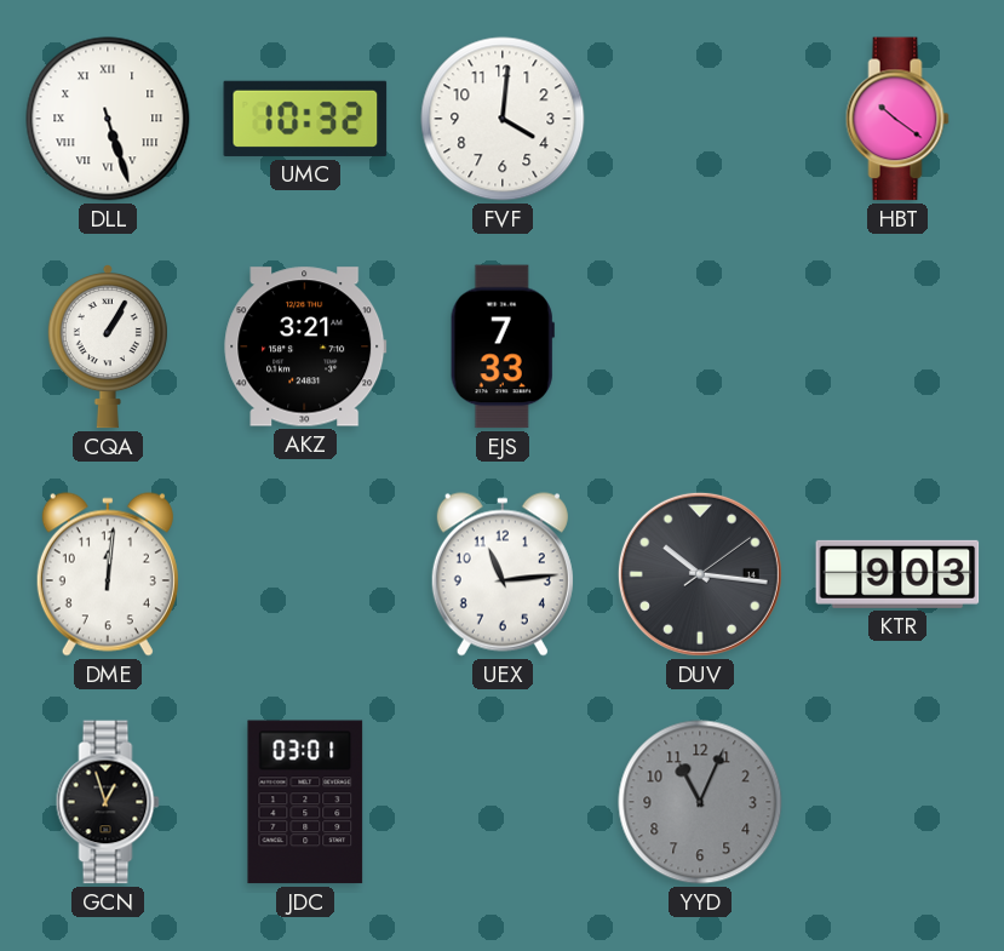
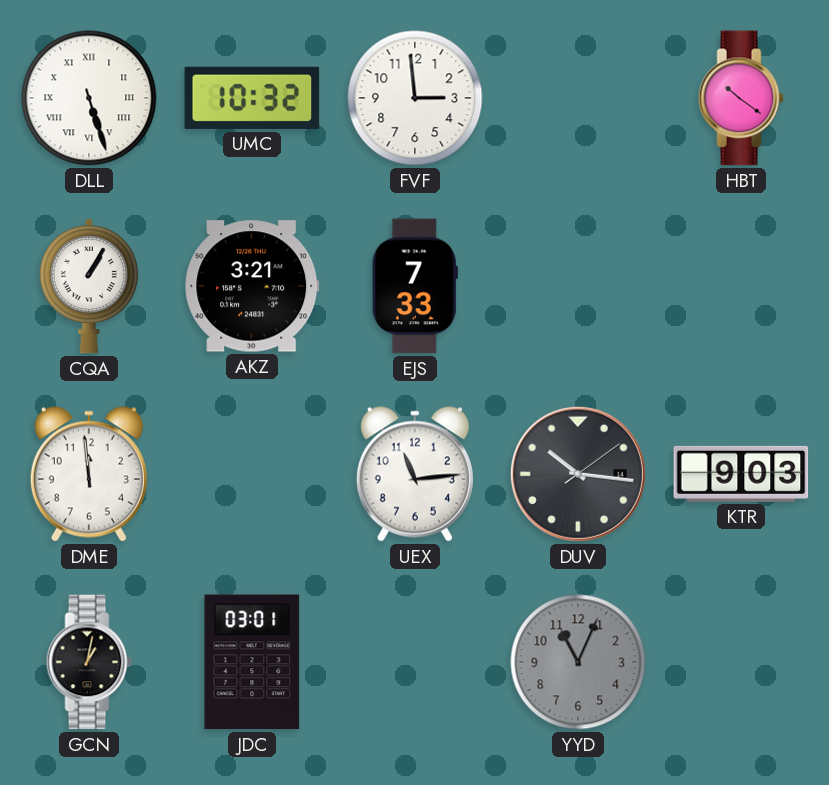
FVF: 4:01 -> 2:59 (415, 98)
DME: 12:01 -> 11:59 (89, 474)
GCN: 12:57 -> 1:02 (89, 662)
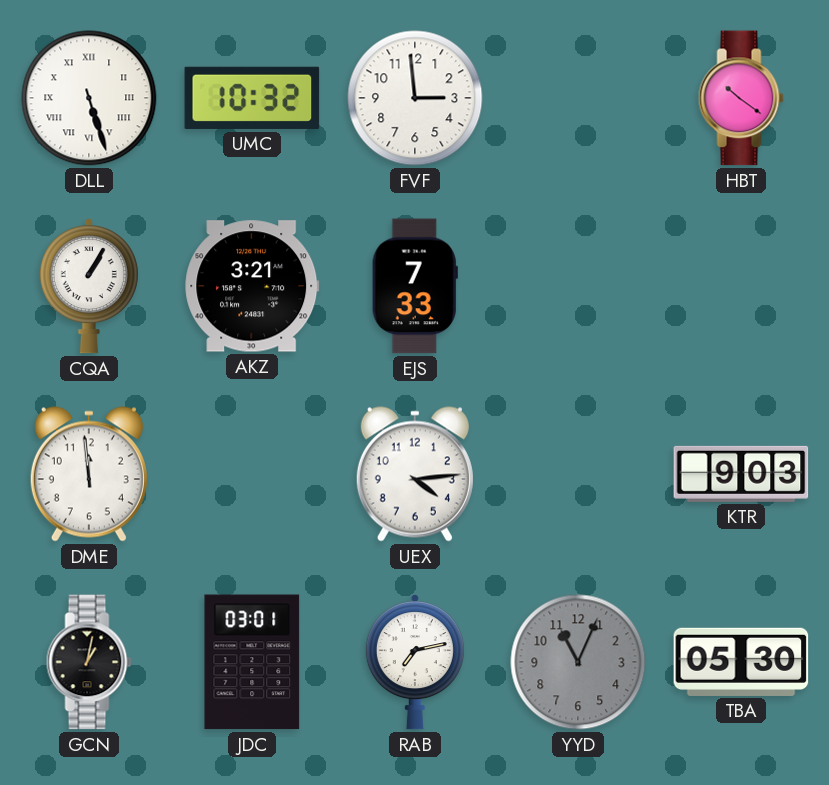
UEX: 11:14 -> 4:14 (415, 474)
DUV: 10:16 -> none (578, 474)
RAB: none -> 7:13 (415, 663)
TBA: none -> 05:30 (741, 662)
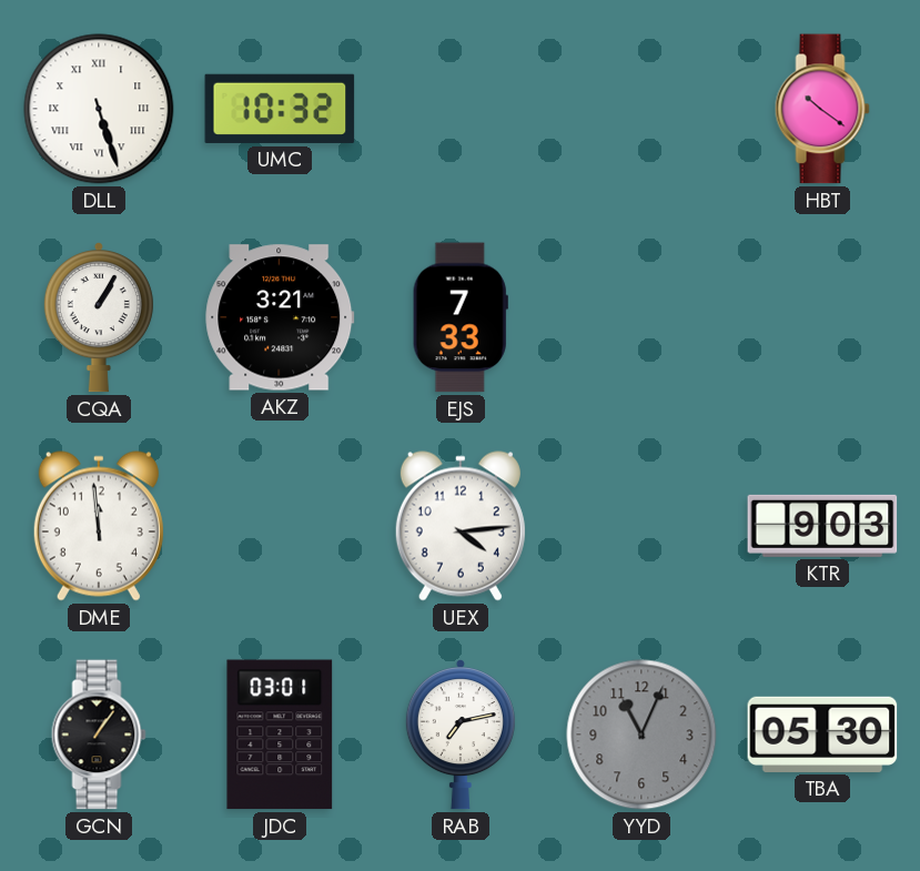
FVF: 2:59 -> none (415, 98)
GCN: 1:02 -> 1:06 (99, 735)
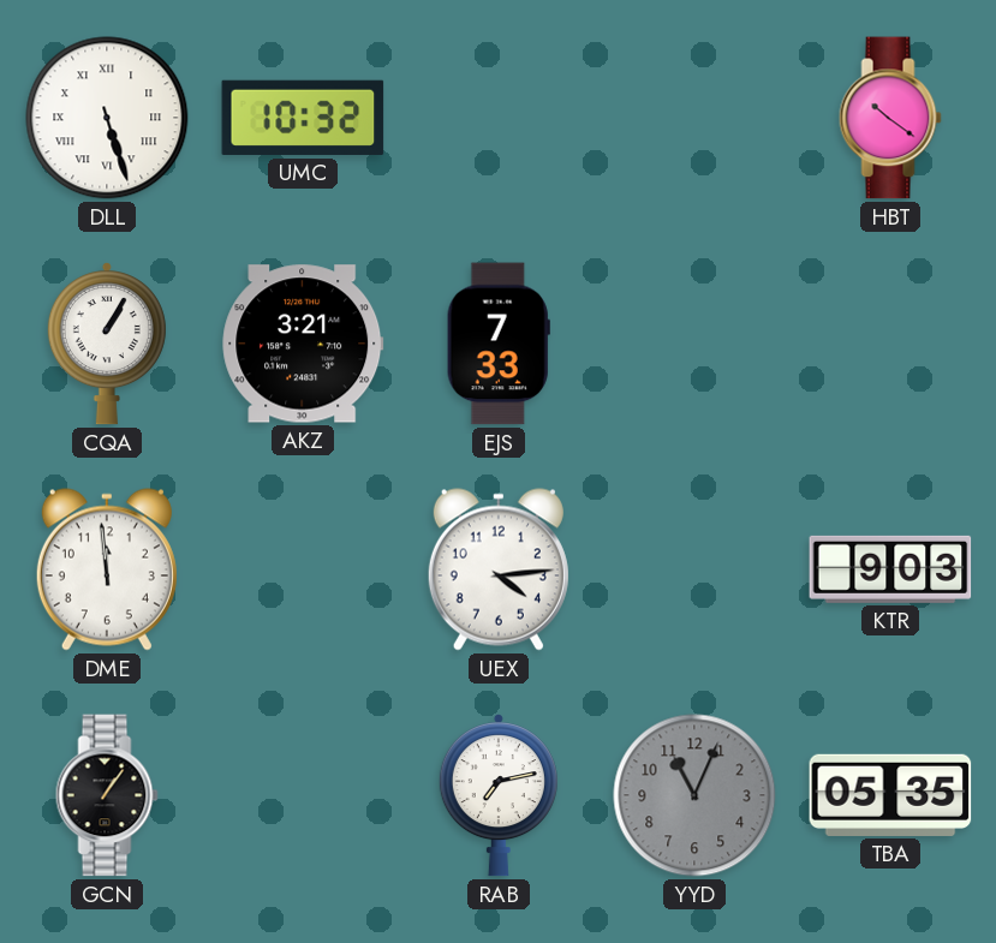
JDC: 03:01 -> none (280, 735)
TBA: 05:30 -> 05:35 (890, 795)
